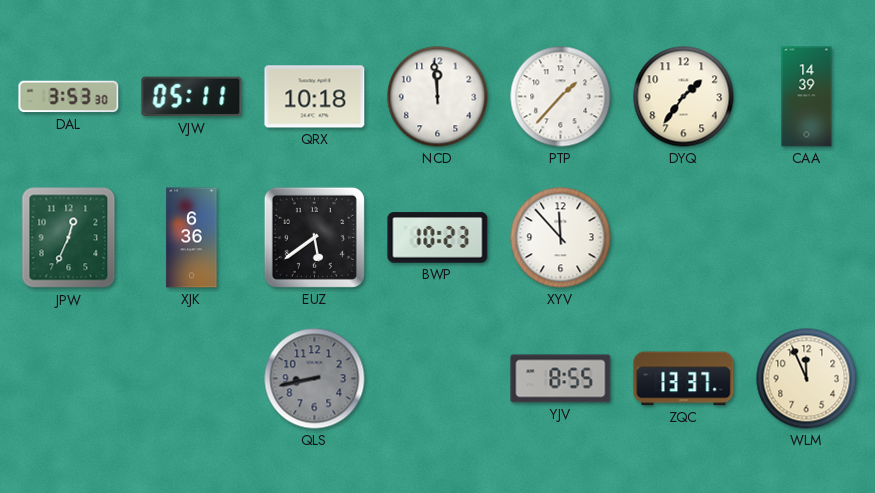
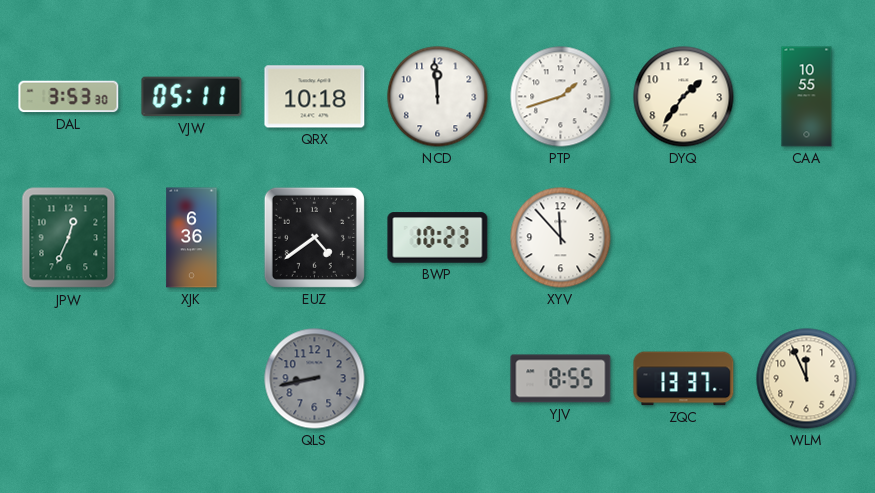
PTP: 1:37 -> 1:42 (561, 97)
CAA: 14:39 -> 10:55 (807, 97)
EUZ: 5:39 -> 4:39 (314, 237)
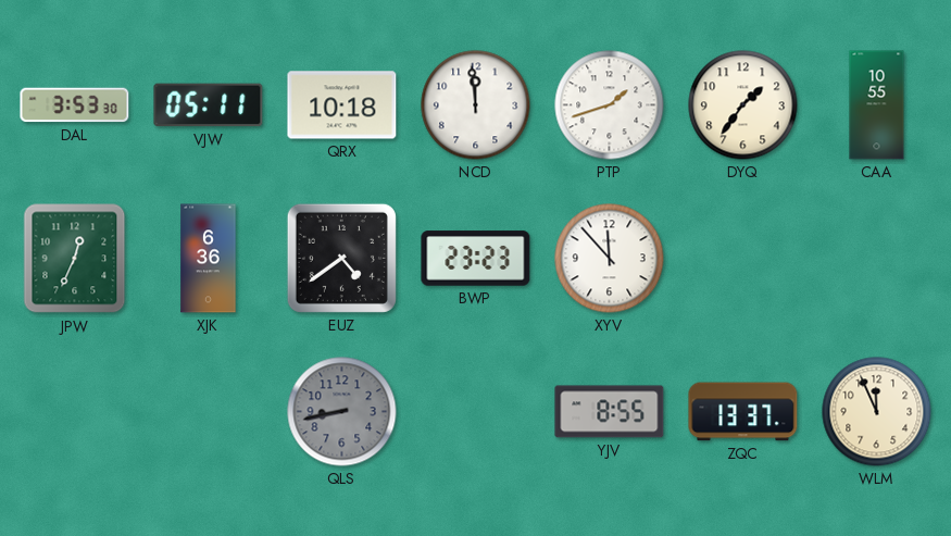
BWP: 10:23 -> 23:23 (476, 259)
